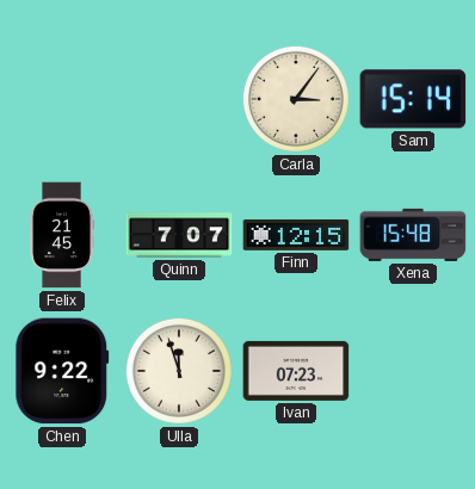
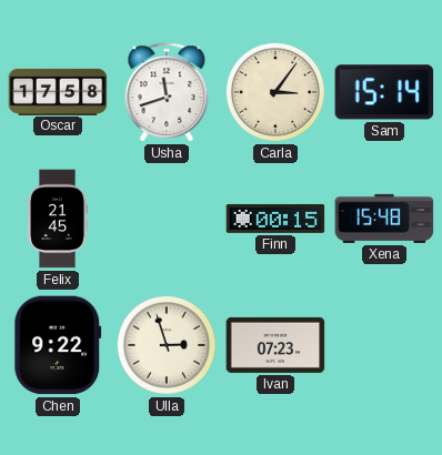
Oscar: none -> 17:58 (58, 91)
Usha: none -> 11:42 (167, 93)
Quinn: 7:07 -> none (179, 235)
Finn: 12:15 -> 00:15 (275, 219)
Ulla: 11:57 -> 2:57 (167, 345)
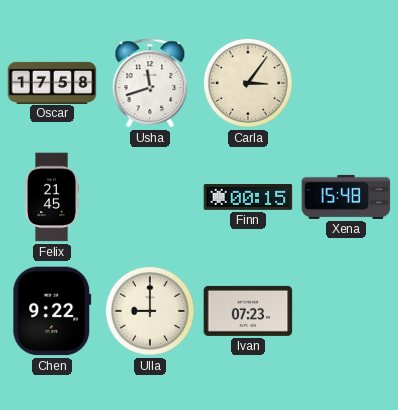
Sam: 15:14 -> none (384, 92)
Ulla: 2:57 -> 9:00 (150, 311)
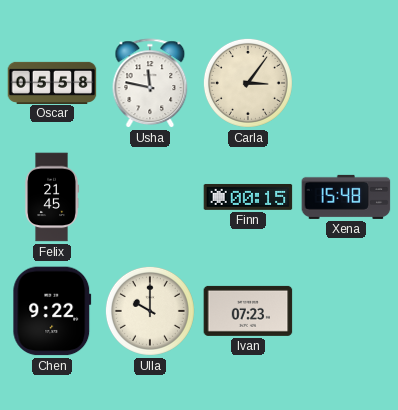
Oscar: 17:58 -> 05:58 (52, 82)
Usha: 11:42 -> 11:47 (150, 84)
Ulla: 9:00 -> 10:00 (150, 311)
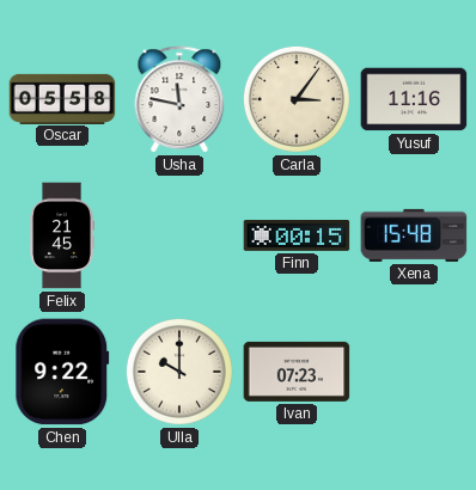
Yusuf: none -> 11:16 (414, 99)
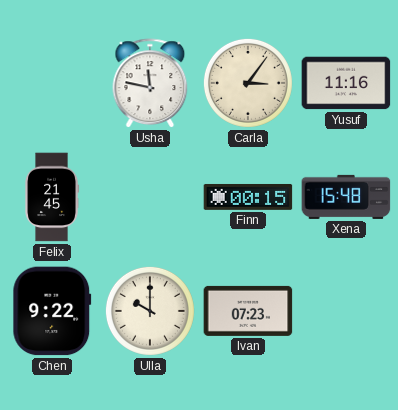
Oscar: 05:58 -> none (62, 98)
